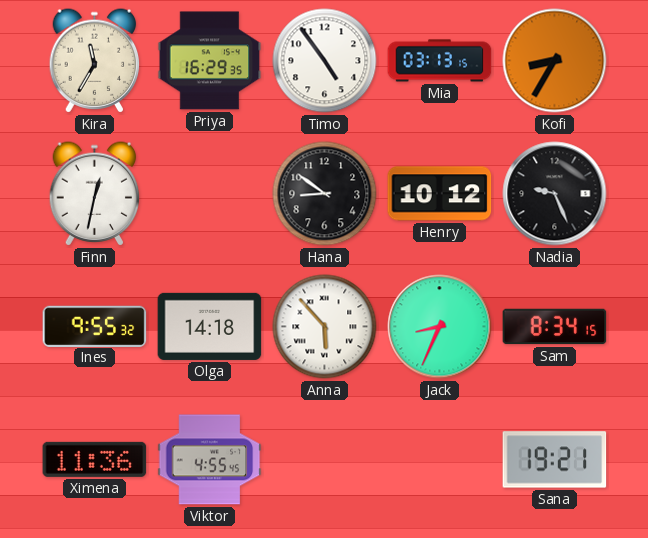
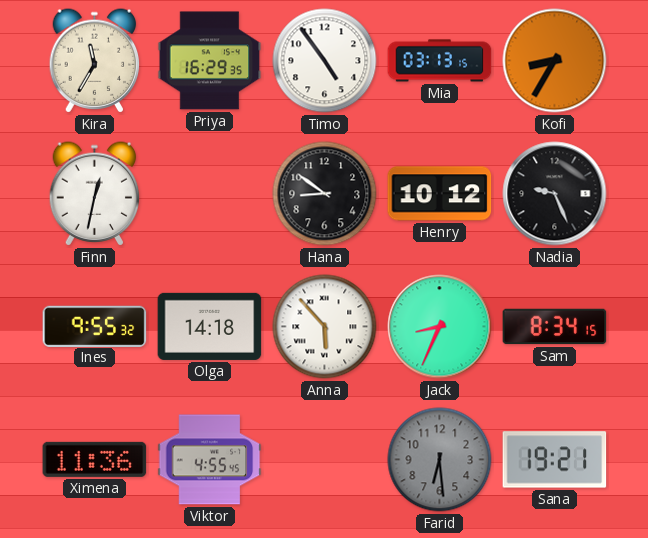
Farid: none -> 6:29 (440, 460)
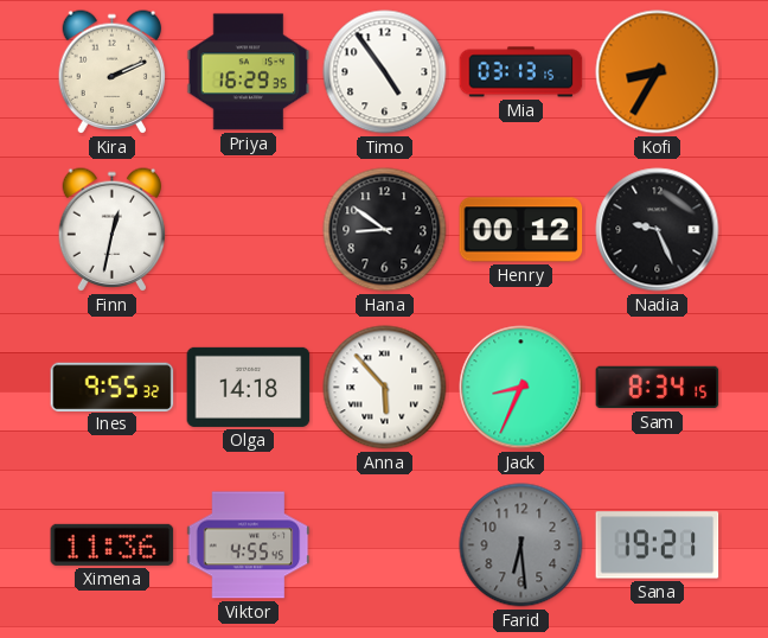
Kira: 11:35 -> 2:11 (113, 72)
Henry: 10:12 -> 00:12 (521, 230)
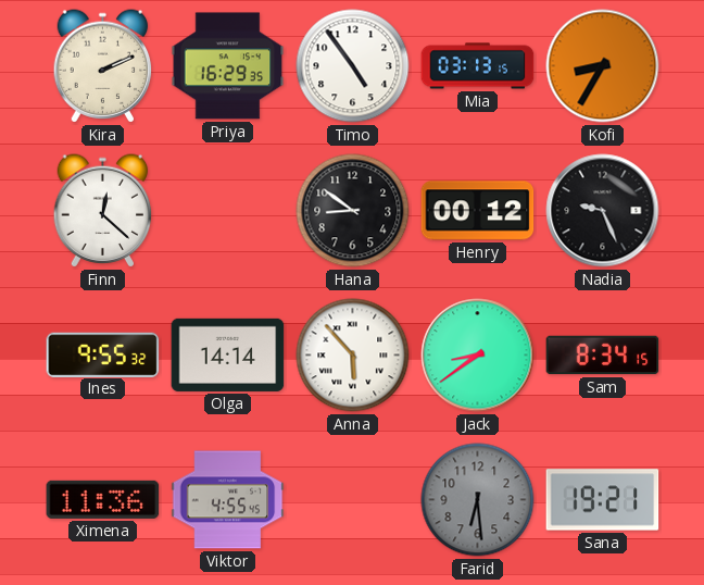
Finn: 12:32 -> 12:22 (103, 211)
Olga: 14:18 -> 14:14 (228, 354)
Jack: 8:34 -> 8:39 (478, 356)
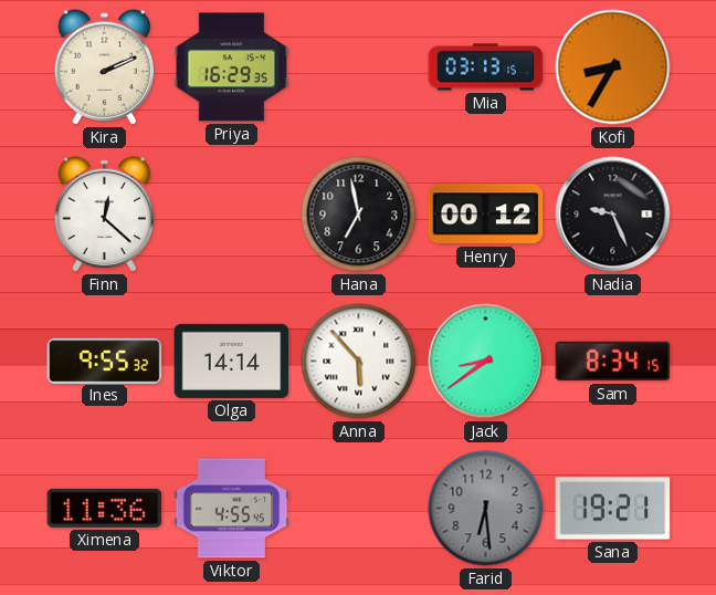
Timo: 4:54 -> none (353, 66)
Hana: 8:51 -> 6:58 (359, 215)
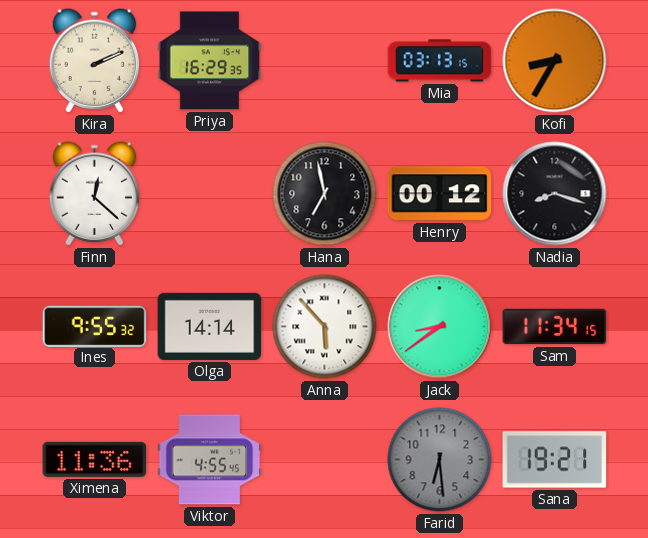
Nadia: 9:26 -> 8:18 (555, 194)
Sam: 8:34 -> 11:34 (555, 327)
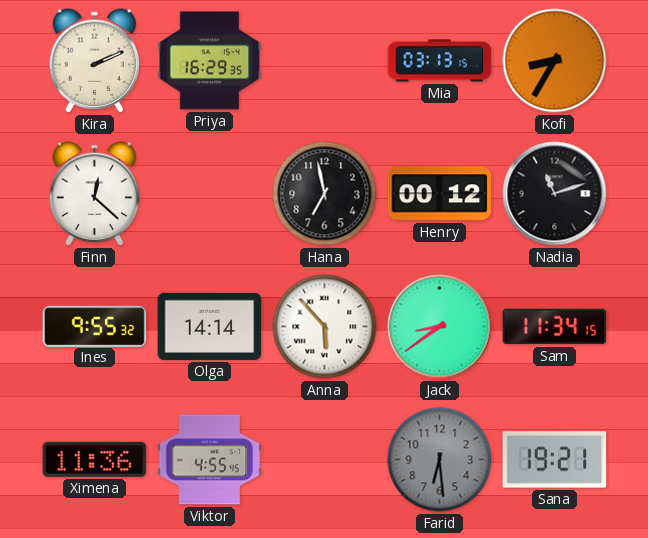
Nadia: 8:18 -> 11:12 (555, 194)
